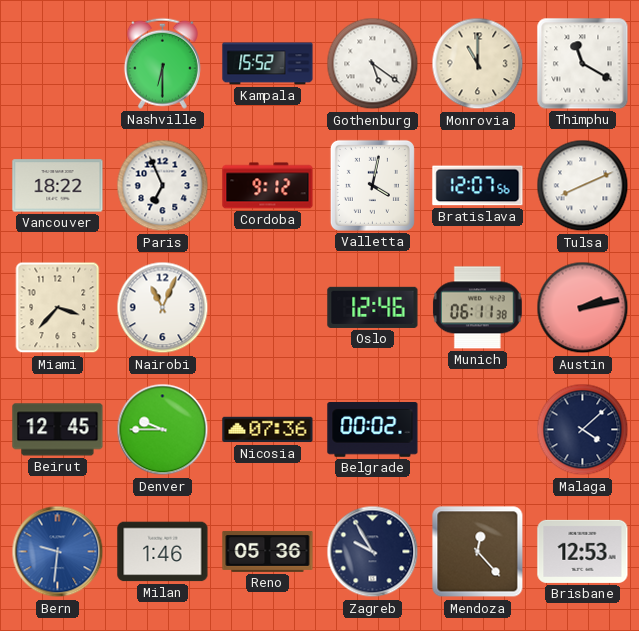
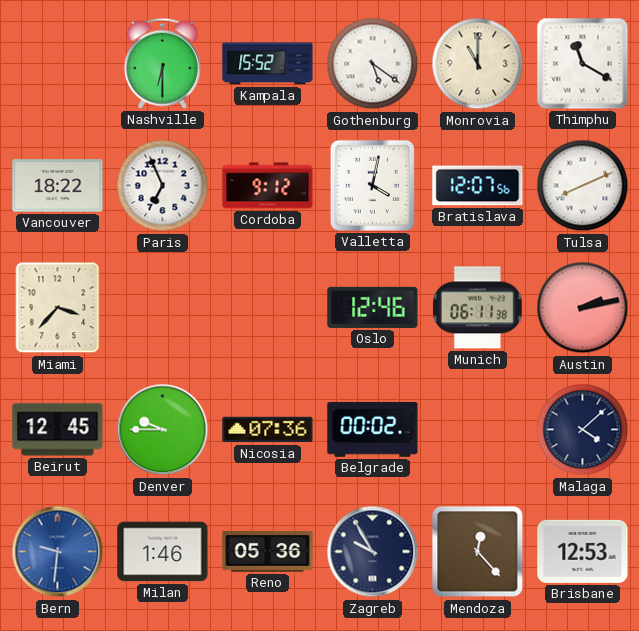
Nairobi: 11:04 -> none (163, 308)
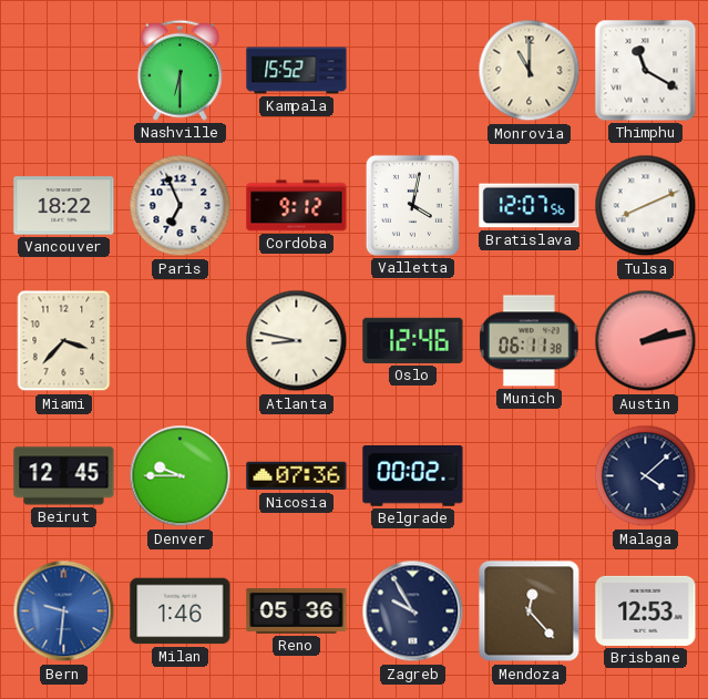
Gothenburg: 5:21 -> none (373, 64)
Atlanta: none -> 8:47 (297, 341)
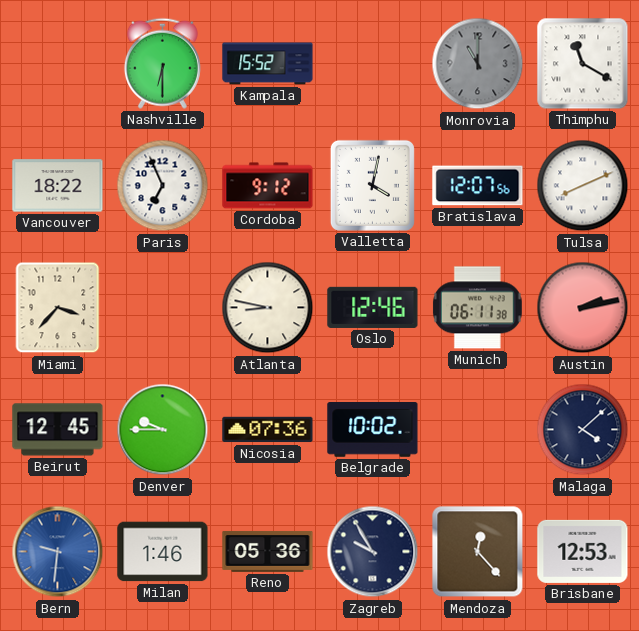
Monrovia dial: cream -> grey (478, 64)
Belgrade: 00:02 -> 10:02 (373, 430)
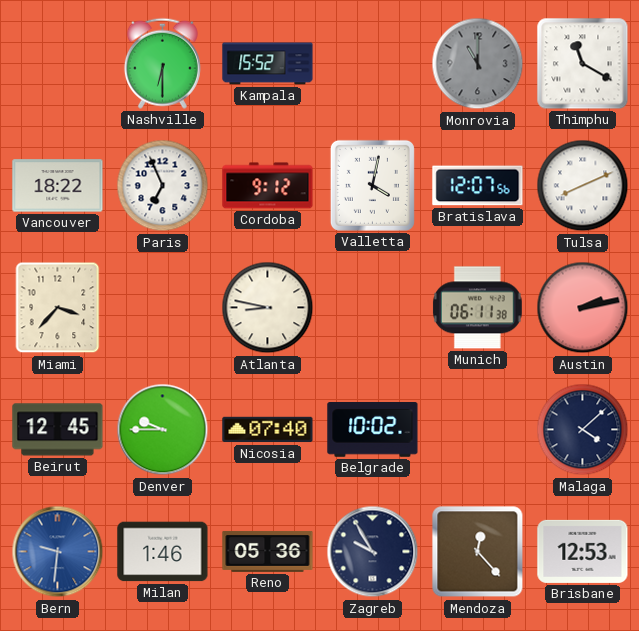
Oslo: 12:46 -> none (373, 307)
Nicosia: 07:36 -> 07:40 (268, 430)
